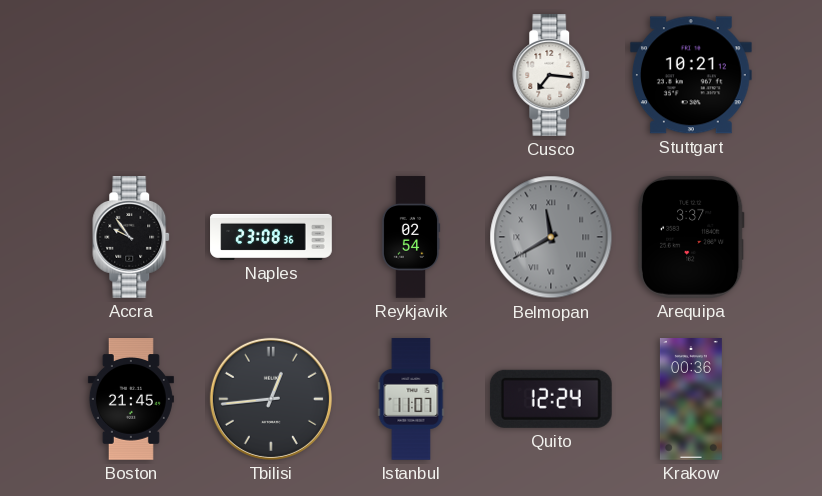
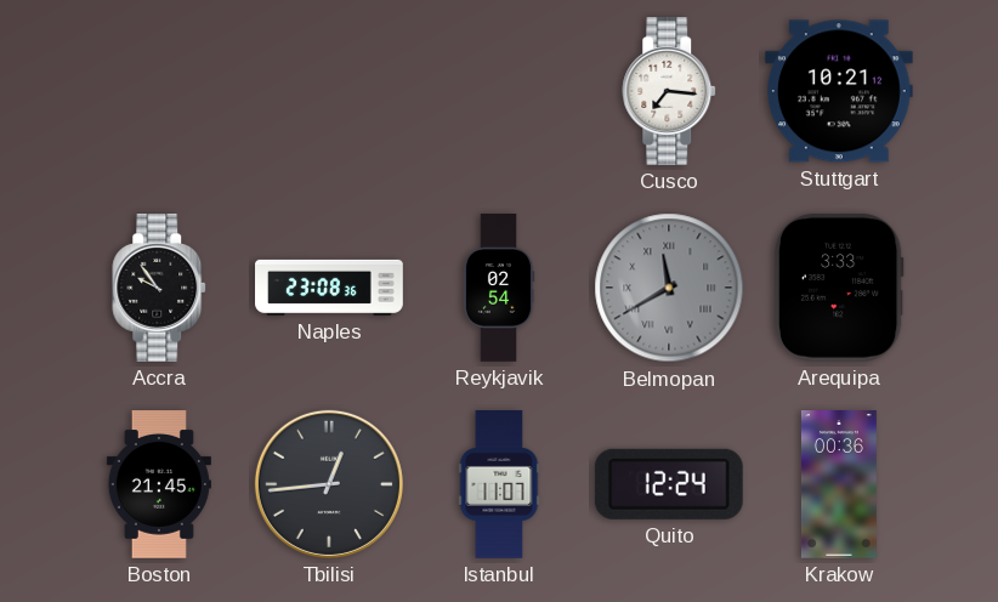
Arequipa: 3:37 -> 3:33 (839, 288)
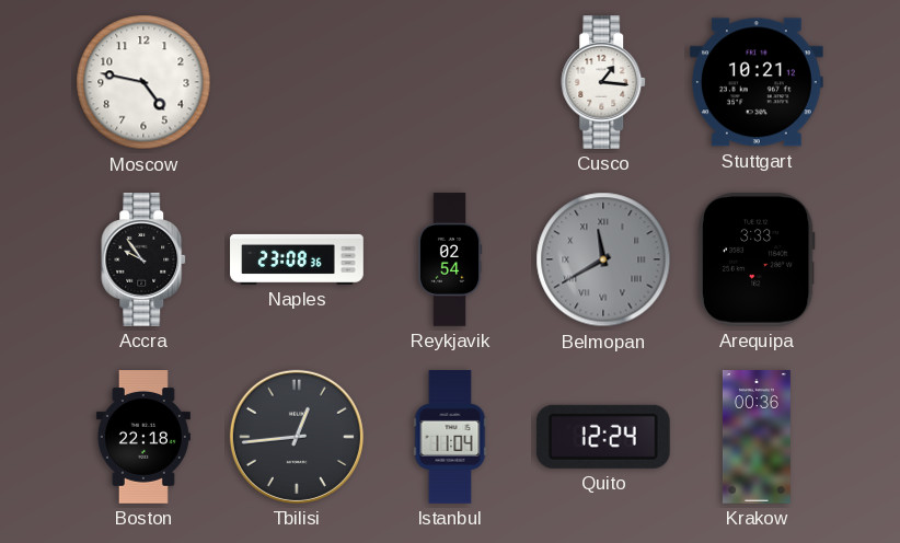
Moscow: none -> 4:47 (143, 82)
Cusco: 7:16 -> 1:16 (604, 83)
Boston: 21:45 -> 22:18 (143, 438)
Istanbul: 11:07 -> 11:04 (450, 438)
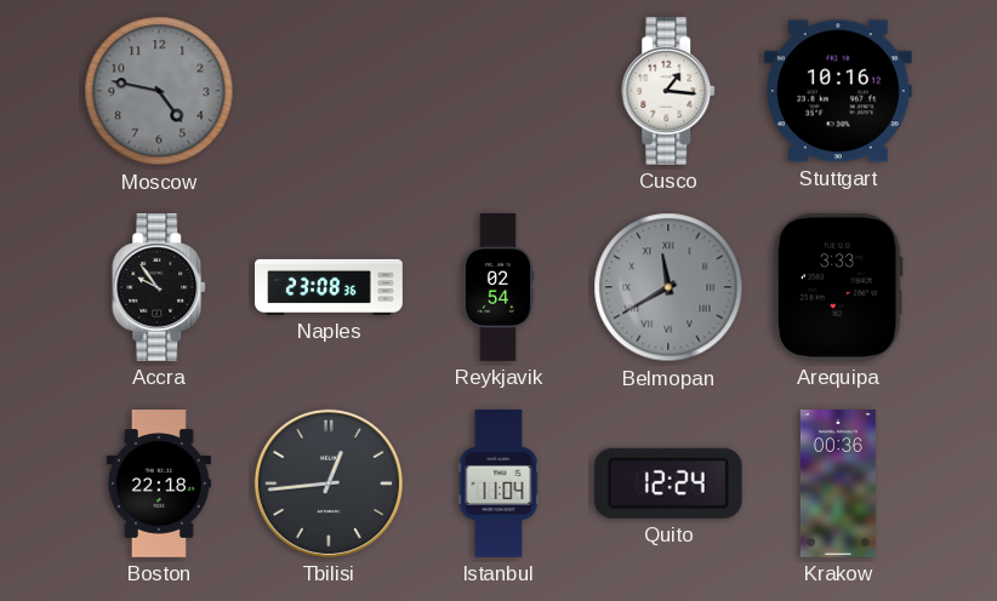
Moscow dial: white -> grey (159, 91)
Stuttgart: 10:21 -> 10:16 (838, 91)
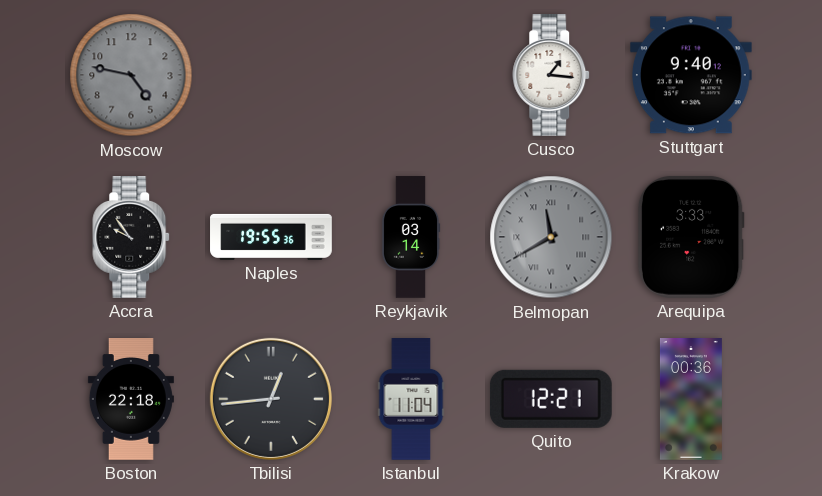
Stuttgart: 10:16 -> 9:40 (691, 75)
Naples: 23:08 -> 19:55 (271, 237)
Reykjavik: 02:54 -> 03:14 (411, 237)
Quito: 12:24 -> 12:21 (551, 399)
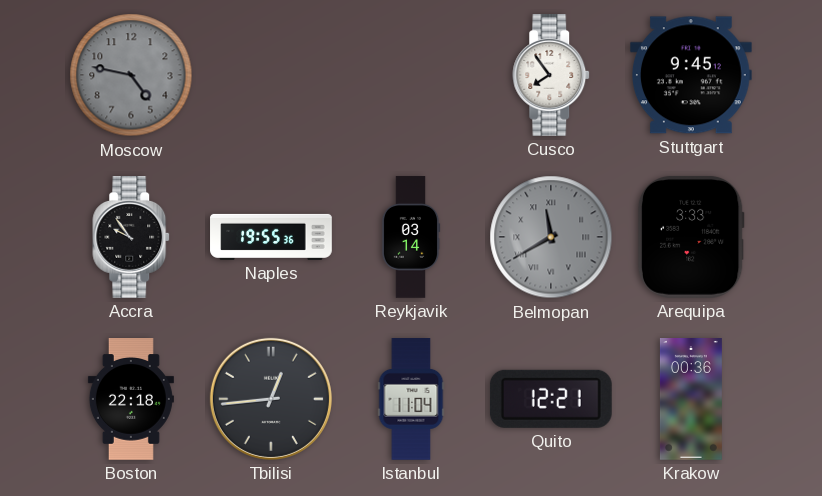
Cusco: 1:16 -> 7:54 (552, 76)
Stuttgart: 9:40 -> 9:45 (691, 75)
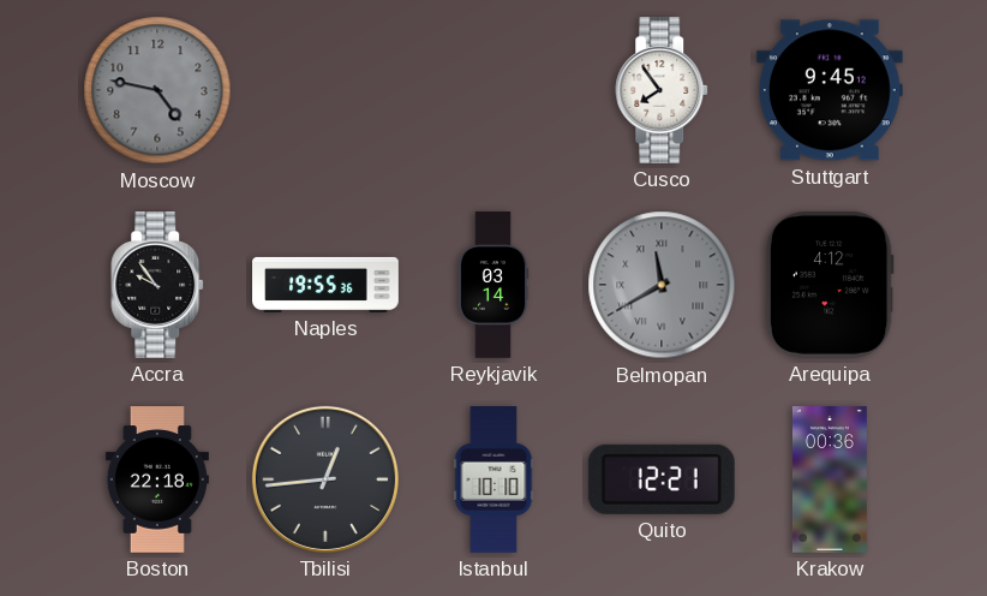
Arequipa: 3:33 -> 4:12 (830, 285)
Istanbul: 11:04 -> 10:10 (493, 481)
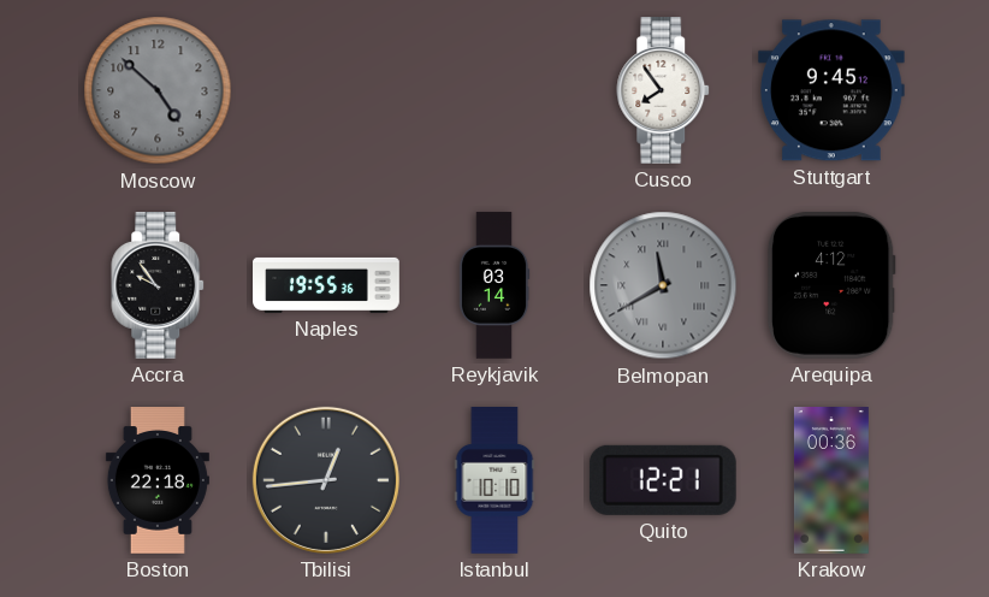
Moscow: 4:47 -> 4:52 (158, 90)
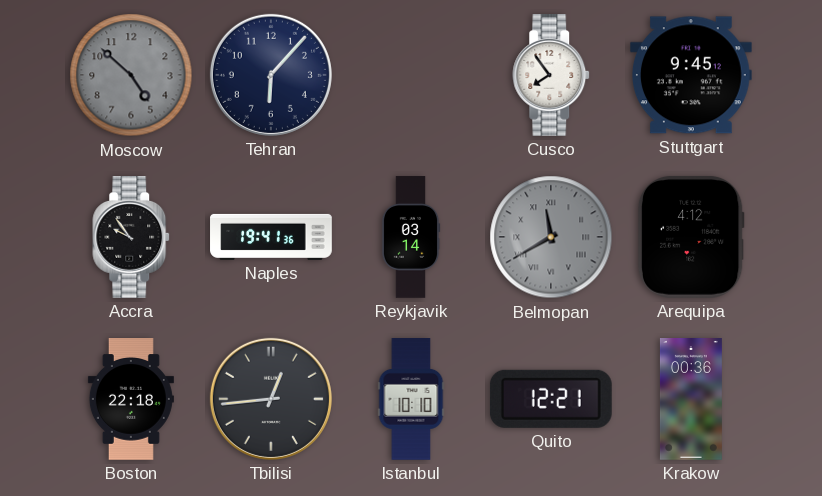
Tehran: none -> 6:07 (271, 75)
Naples: 19:55 -> 19:41 (271, 237)
